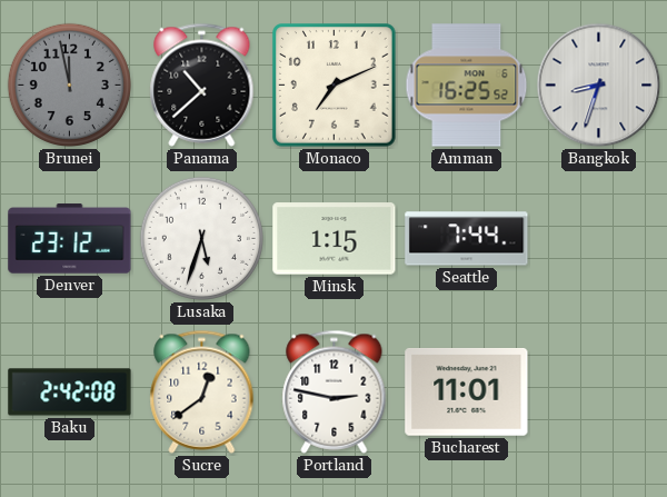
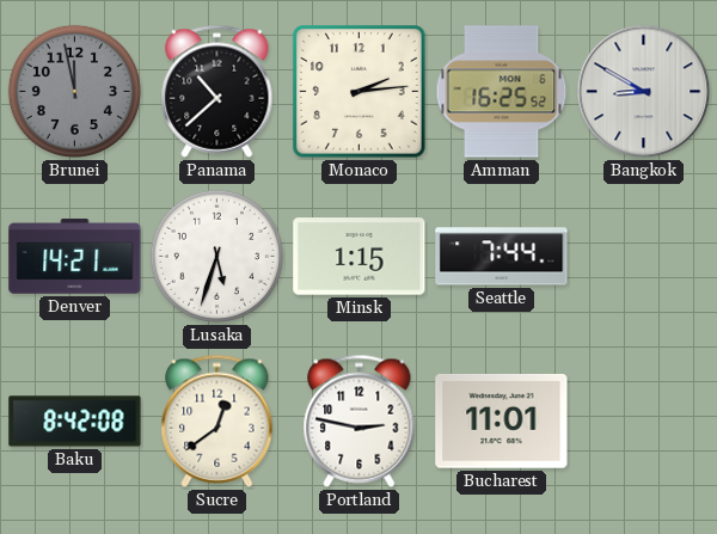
Monaco: 7:11 -> 2:14 (360, 92)
Bangkok: 8:33 -> 8:50 (644, 92)
Denver: 23:12 -> 14:21 (75, 257)
Baku: 2:42 -> 8:42 (75, 422)
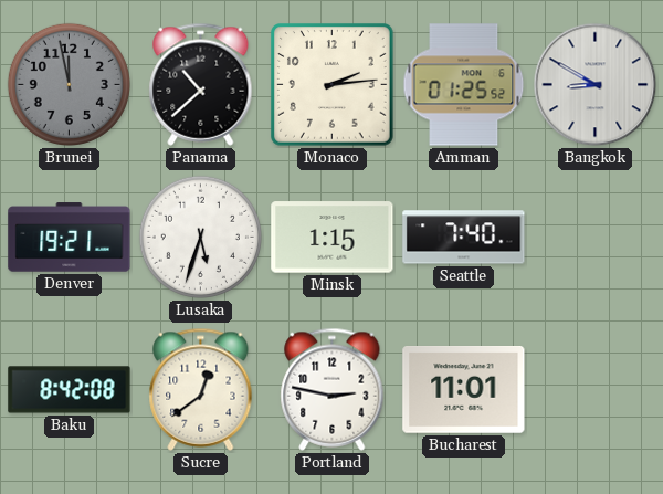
Amman: 16:25 -> 01:25 (464, 85)
Denver: 14:21 -> 19:21 (70, 238)
Seattle: 7:44 -> 7:40 (464, 238)
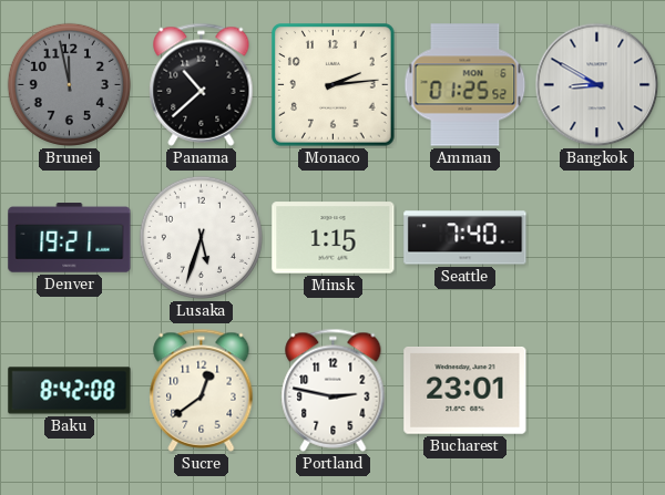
Bucharest: 11:01 -> 23:01 (465, 391)
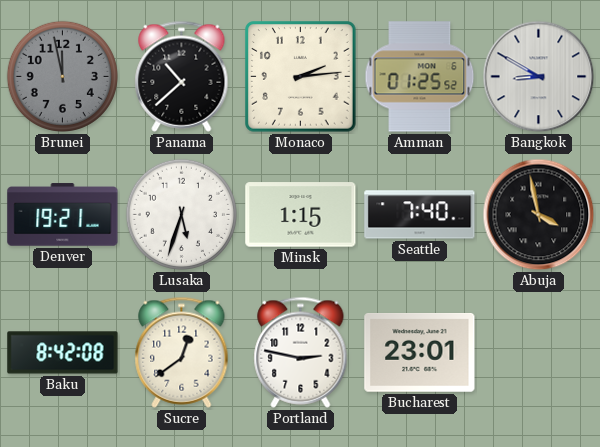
Abuja: none -> 3:58 (539, 215)
